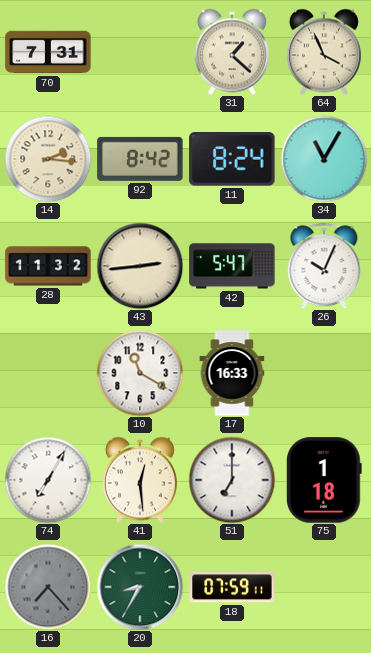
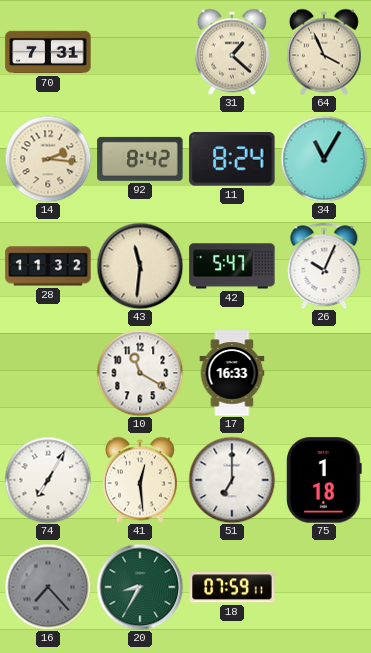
43: 2:44 -> 11:31 (140, 266)
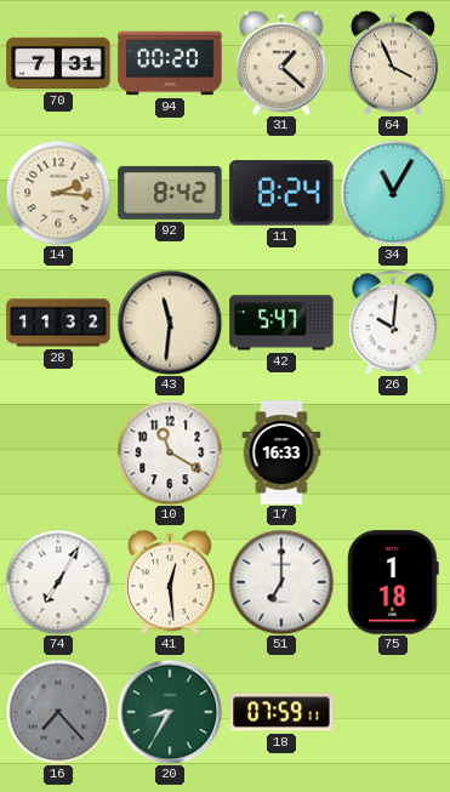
94: none -> 00:20 (170, 63)
26: 10:04 -> 10:01 (393, 323)
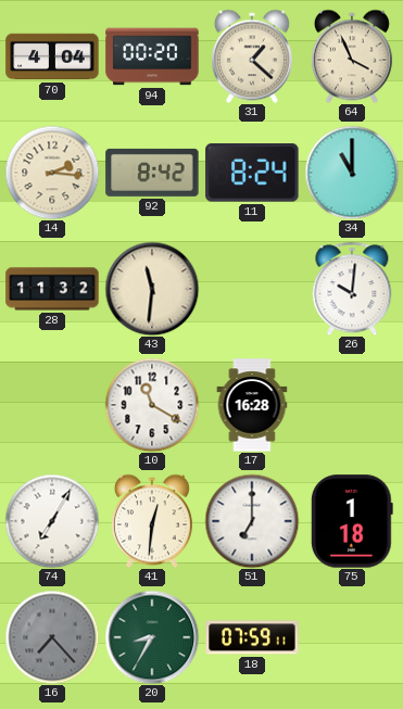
70: 7:31 -> 4:04 (52, 56)
34: 11:05 -> 11:00 (352, 173)
42: 5:47 -> none (281, 323)
17: 16:33 -> 16:28 (252, 405)
41: 12:29 -> 12:31 (152, 521)
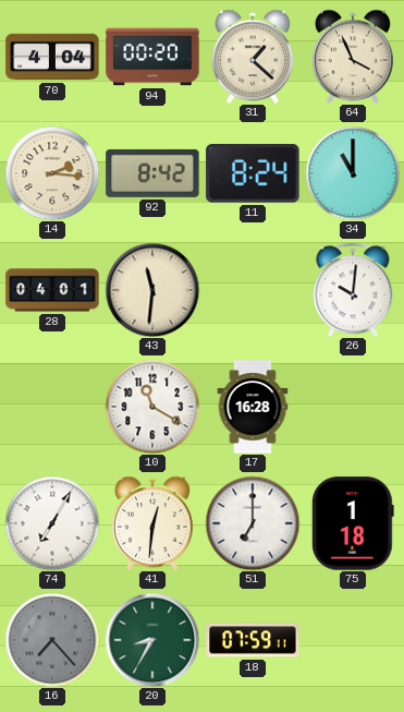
28: 11:32 -> 04:01 (52, 290)
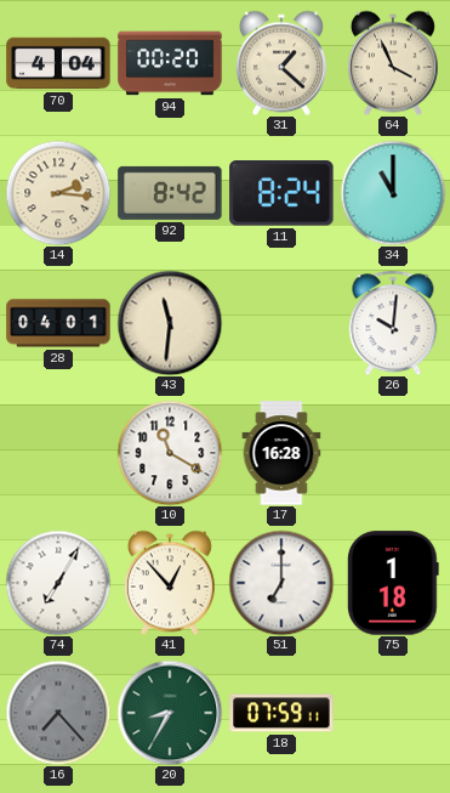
41: 12:31 -> 12:53 (170, 583)
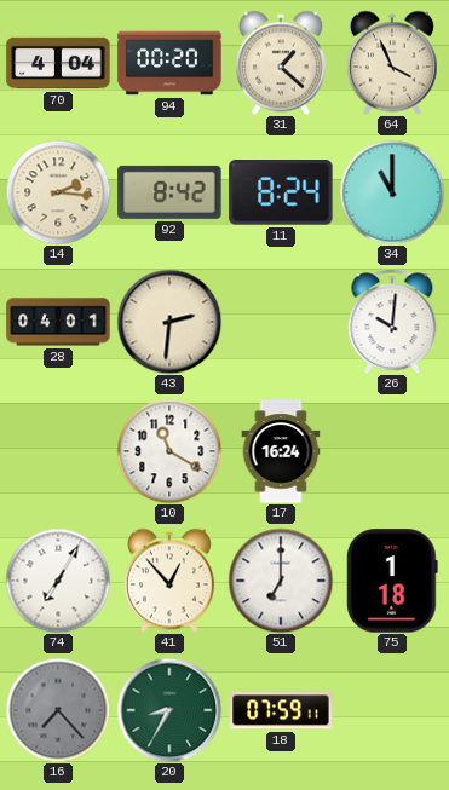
43: 11:31 -> 2:31 (169, 322)
17: 16:28 -> 16:24 (281, 451)
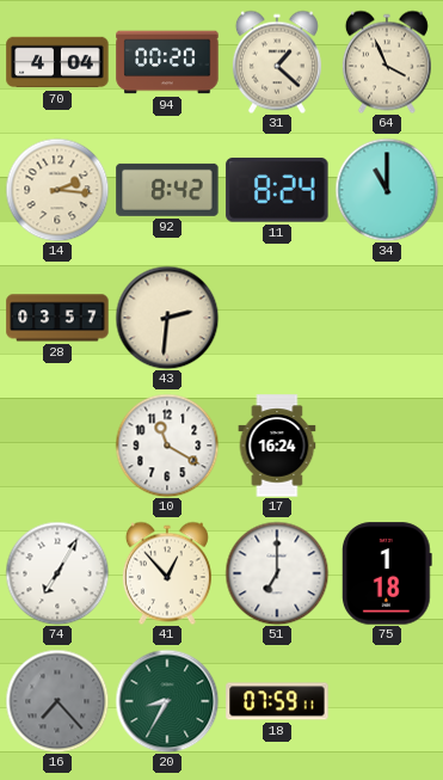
28: 04:01 -> 03:57 (57, 318)
26: 10:01 -> none (392, 322)
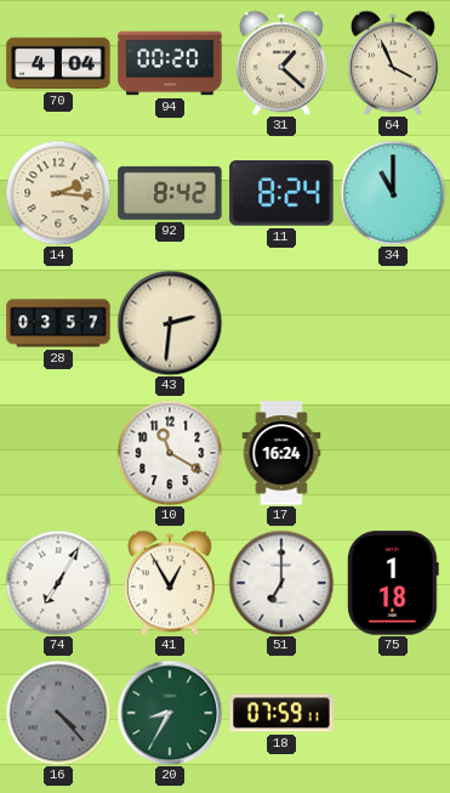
41: 12:53 -> 12:55 (170, 583)
16: 7:23 -> 4:23 (58, 713)
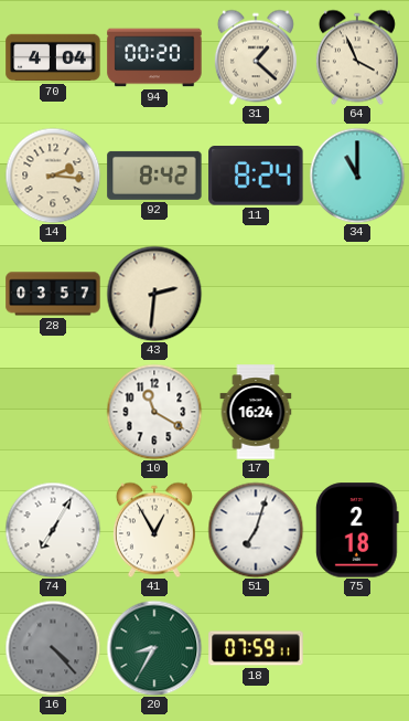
51: 7:00 -> 7:03 (256, 530)
75: 1:18 -> 2:18 (357, 530)
